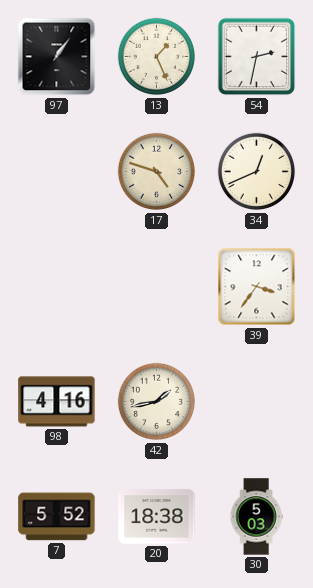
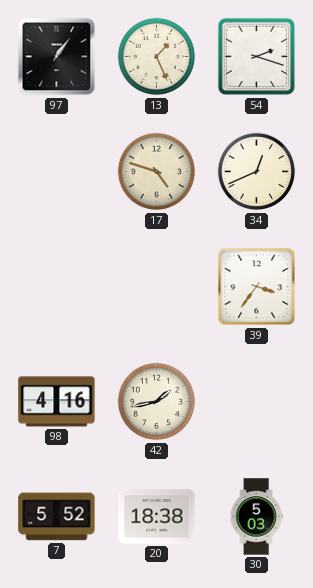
54: 2:32 -> 2:18 (257, 57)
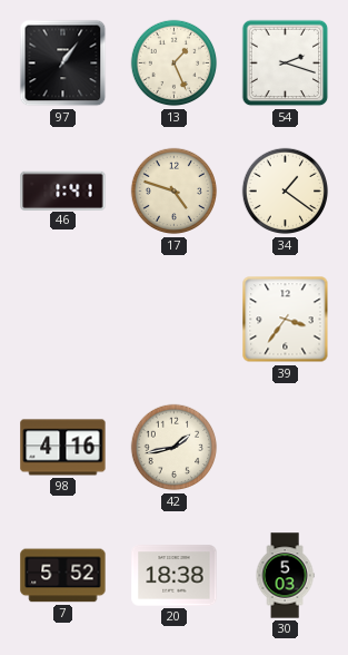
46: none -> 1:41 (63, 190)
34: 12:41 -> 1:21 (286, 192)
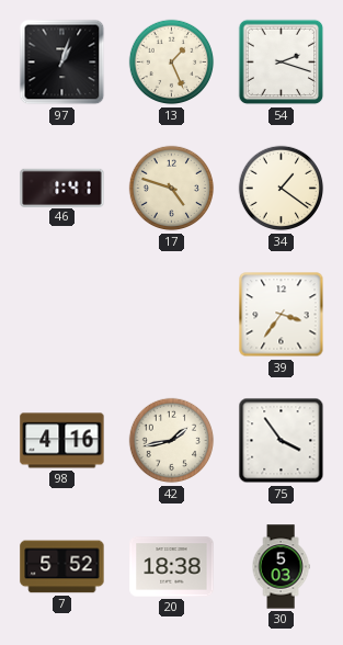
97: 1:06 -> 1:03 (62, 63)
75: none -> 3:54 (282, 441)
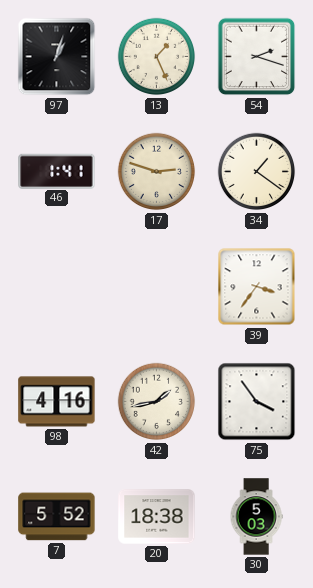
17: 4:48 -> 2:48 (157, 172)
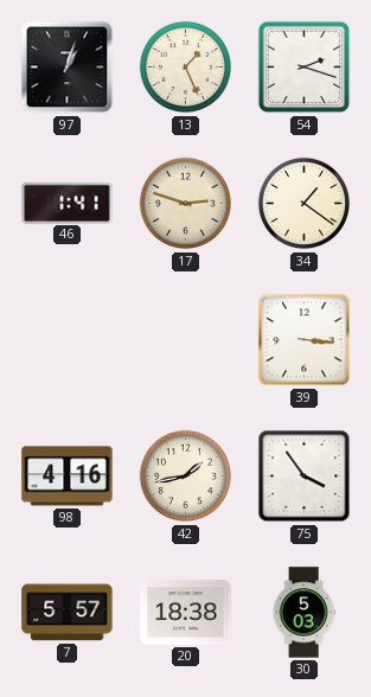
39: 3:36 -> 3:16 (305, 340)
7: 5:52 -> 5:57 (68, 613)
